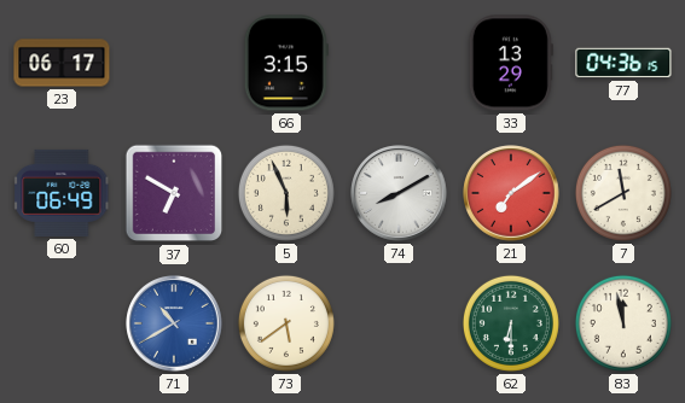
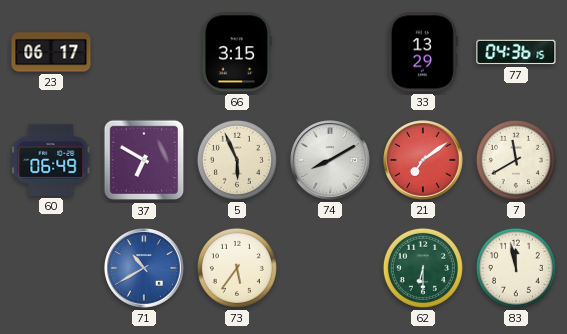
73: 5:39 -> 5:36 (237, 268)
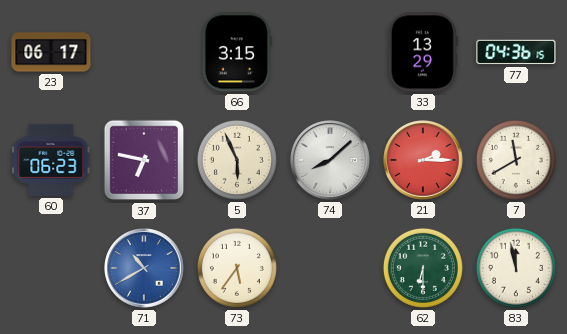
60: 06:49 -> 06:23 (51, 160)
37: 6:50 -> 6:47 (144, 160)
74: 8:10 -> 8:08 (330, 160)
21: 7:09 -> 2:15 (423, 160)
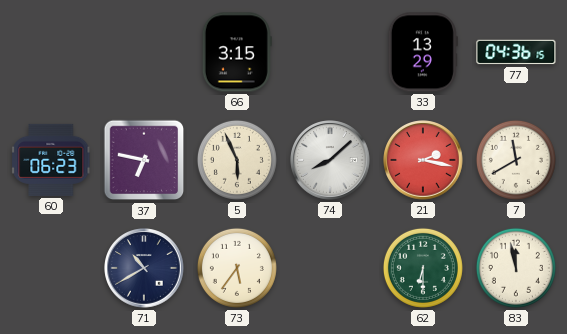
23: 06:17 -> none (51, 52)
21: 2:15 -> 2:17 (423, 160)
71 dial: blue -> navy (144, 268)
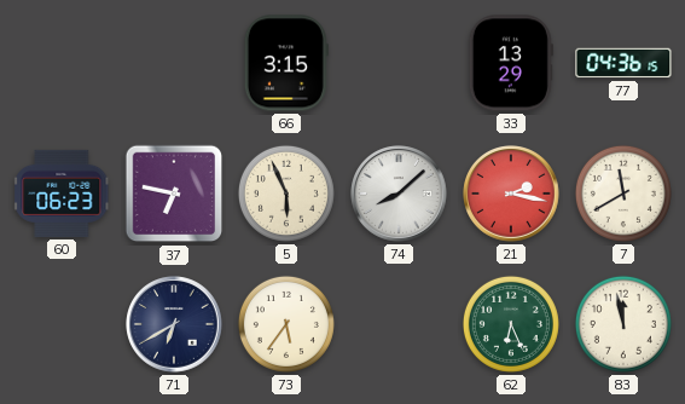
71: 10:40 -> 6:40 (174, 324)
62: 6:30 -> 6:26 (511, 324)
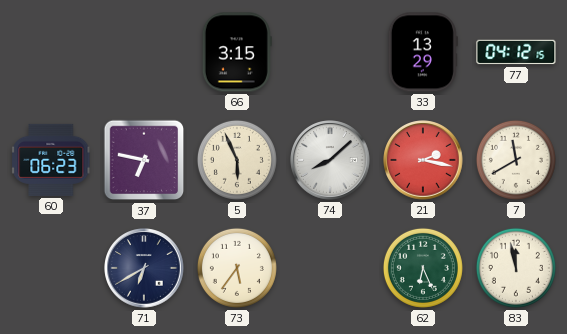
77: 04:36 -> 04:12 (516, 52)
